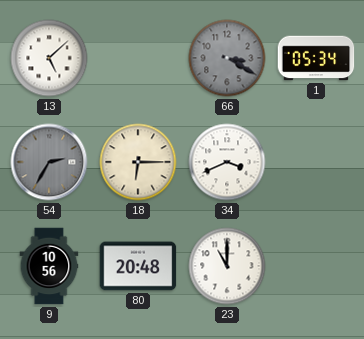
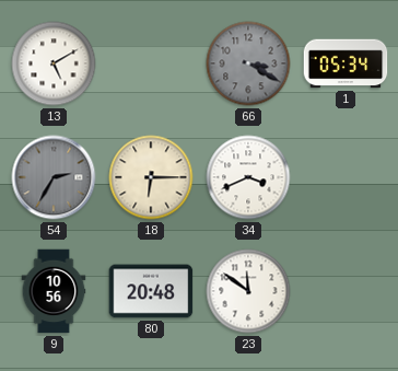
13: 5:08 -> 5:10 (54, 63)
23: 11:00 -> 11:51 (248, 291)
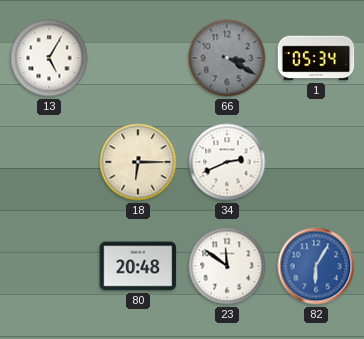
13: 5:10 -> 5:05 (49, 58)
54: 2:35 -> none (54, 177)
34: 3:41 -> 2:41 (227, 162)
9: 10:56 -> none (54, 291)
82: none -> 6:05 (316, 266)
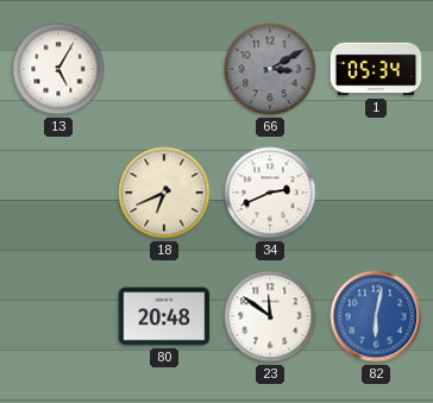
66: 3:20 -> 3:10 (270, 69)
18: 6:15 -> 6:41 (164, 193)
82: 6:05 -> 6:02 (376, 316)
